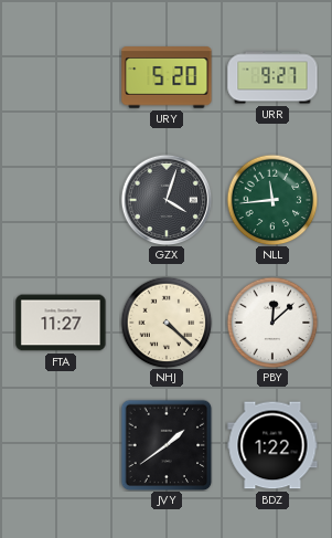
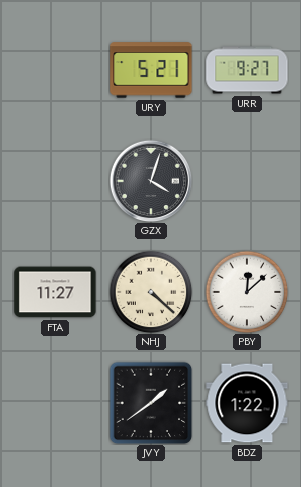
URY: 5:20 -> 5:21 (151, 70)
NLL: 11:44 -> none (272, 200)
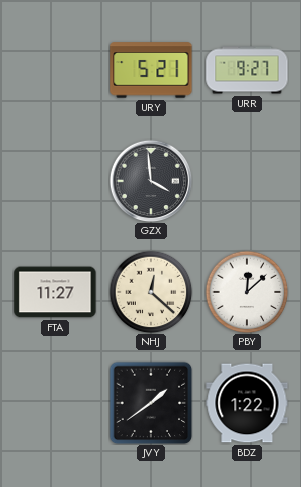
GZX: 4:03 -> 3:59 (151, 181)
NHJ: 4:22 -> 12:22 (151, 292)
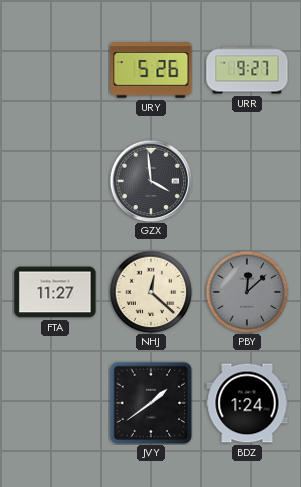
URY: 5:21 -> 5:26 (151, 70)
PBY dial: white -> grey (247, 292)
BDZ: 1:22 -> 1:24 (247, 403)
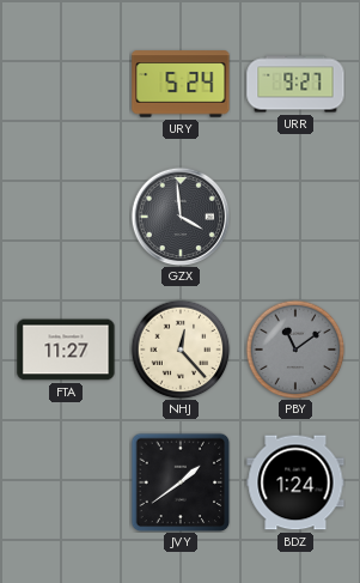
URY: 5:26 -> 5:24 (181, 84)
NHJ: 12:22 -> 12:23 (181, 350)
PBY: 12:08 -> 11:09 (295, 350)
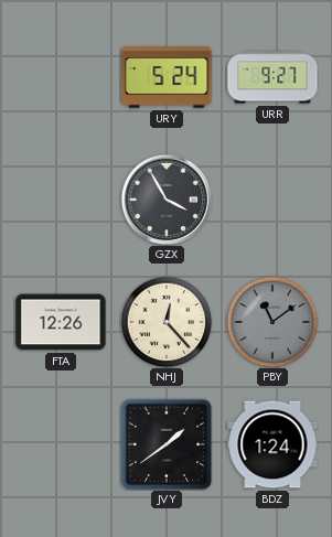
GZX: 3:59 -> 3:55 (167, 200)
FTA: 11:27 -> 12:26 (61, 322)
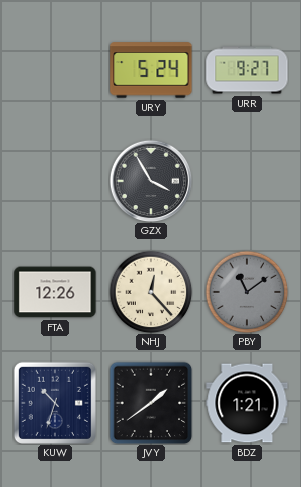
KUW: none -> 10:33 (55, 403)
BDZ: 1:24 -> 1:21 (247, 403)
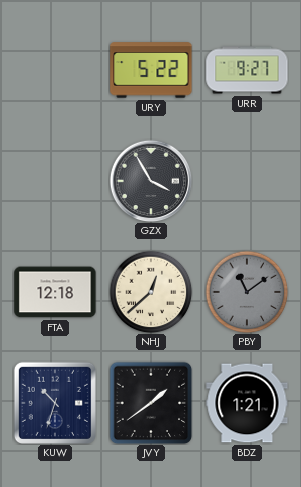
URY: 5:24 -> 5:22 (151, 70)
FTA: 12:26 -> 12:18 (55, 292)
NHJ: 12:23 -> 12:38 (151, 292)
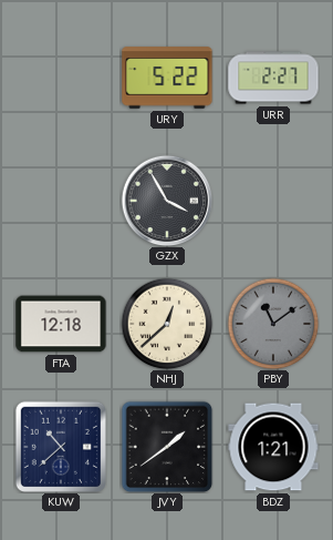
URR: 9:27 -> 2:27 (273, 78)
KUW: 10:33 -> 10:38 (61, 447)
